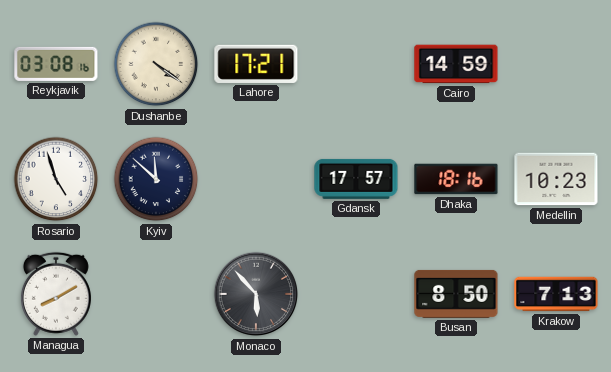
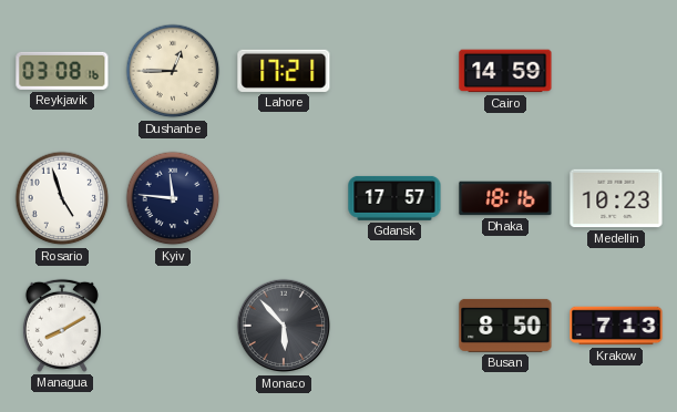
Dushanbe: 4:21 -> 12:45 (173, 71)
Kyiv: 11:52 -> 11:46 (173, 198)
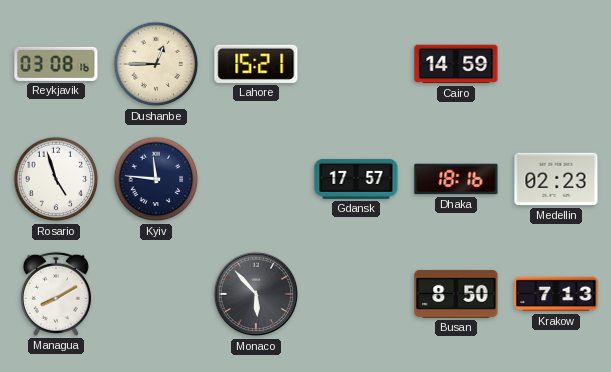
Lahore: 17:21 -> 15:21 (256, 64)
Medellin: 10:23 -> 02:23 (556, 179)
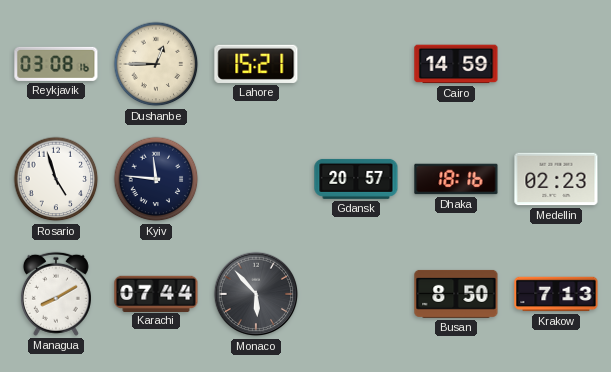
Gdansk: 17:57 -> 20:57 (356, 179)
Karachi: none -> 07:44 (156, 293)
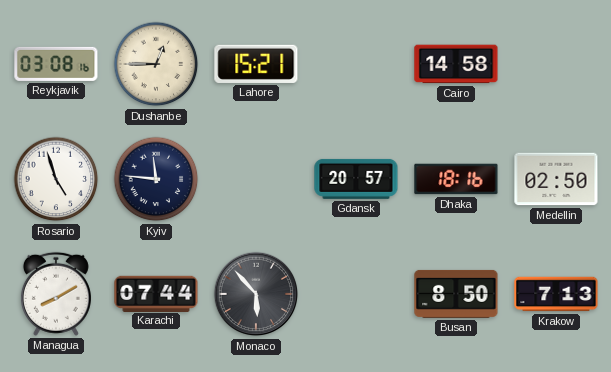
Cairo: 14:59 -> 14:58 (456, 64)
Medellin: 02:23 -> 02:50 (556, 179)
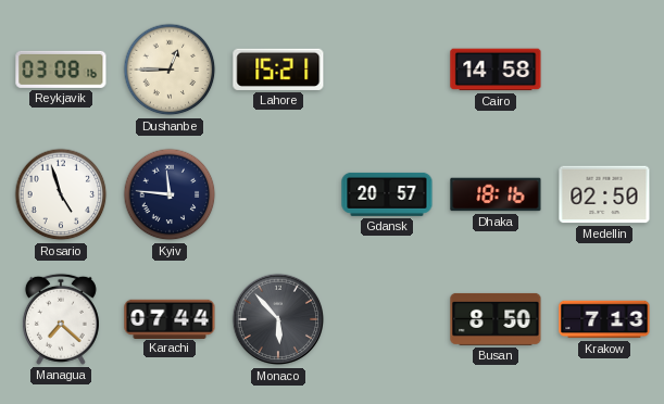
Managua: 8:10 -> 7:22 (61, 319)
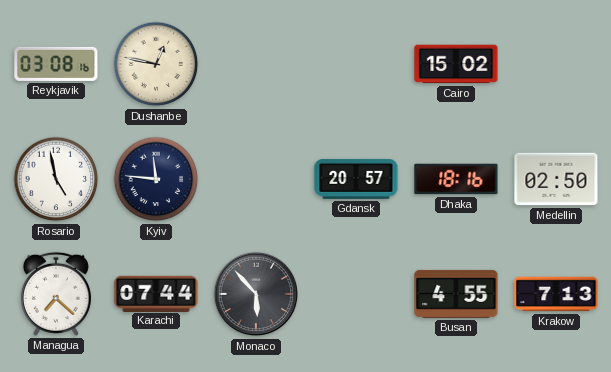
Dushanbe: 12:45 -> 12:47 (156, 64)
Lahore: 15:21 -> none (278, 70)
Cairo: 14:58 -> 15:02 (456, 64)
Rosario: 4:57 -> 4:58 (56, 179)
Busan: 8:50 -> 4:55 (456, 294)
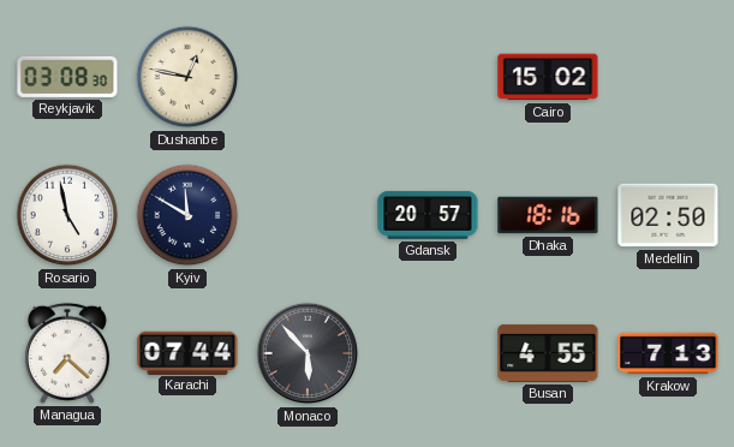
Reykjavik: 03:08:16 -> 03:08:30 (67, 77)
Kyiv: 11:46 -> 11:50 (187, 215)
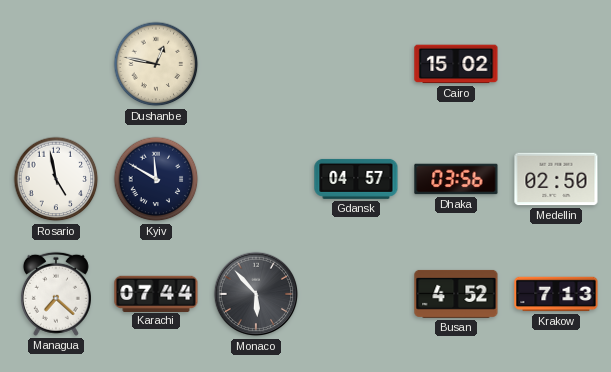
Reykjavik: 03:08 -> none (67, 77)
Gdansk: 20:57 -> 04:57 (356, 179)
Dhaka: 18:16 -> 03:56 (456, 179)
Busan: 4:55 -> 4:52 (456, 294)
